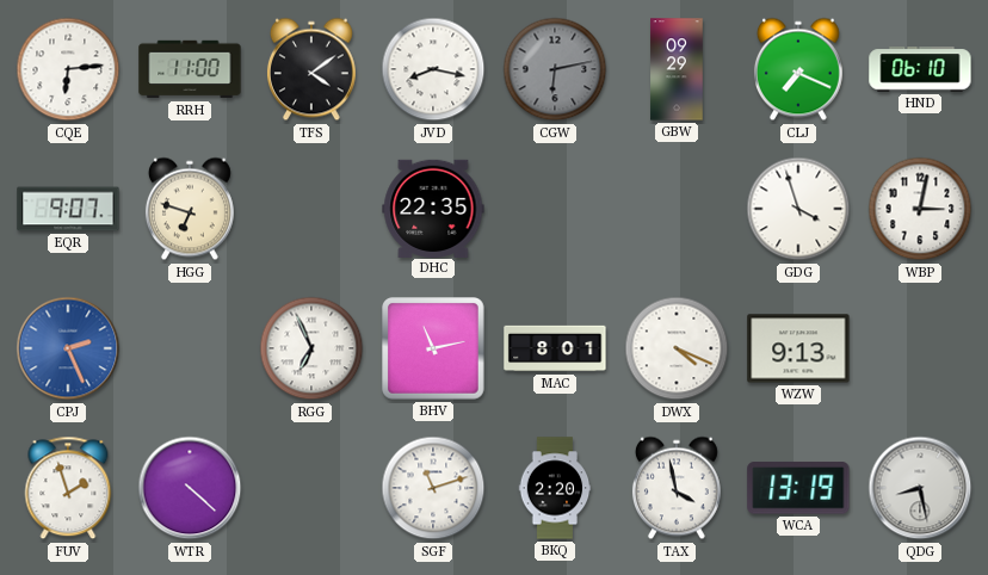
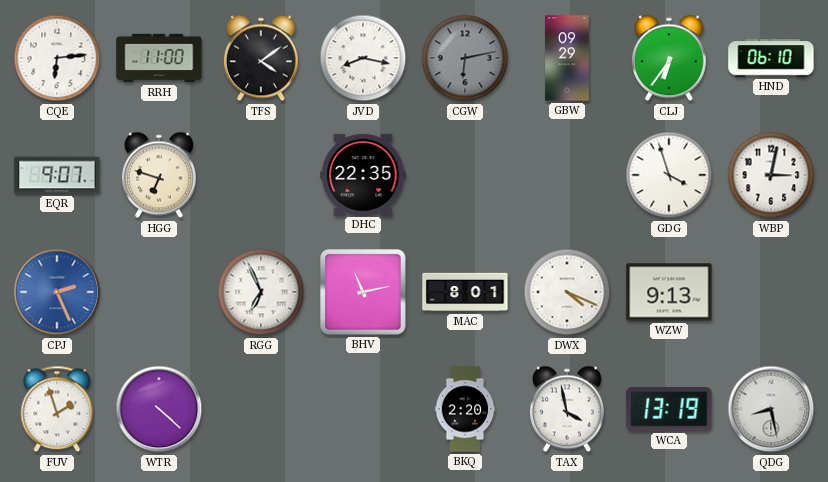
CLJ: 7:19 -> 6:36 (669, 58)
SGF: 11:12 -> none (433, 488)
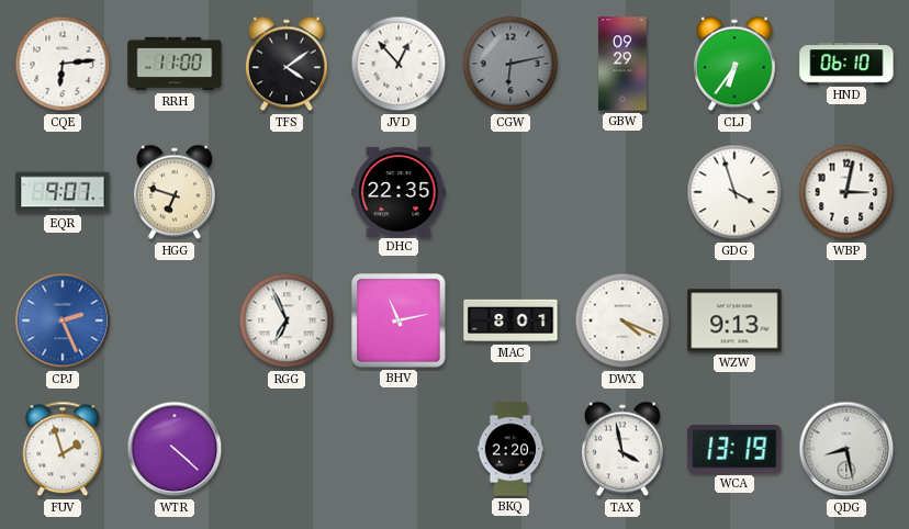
JVD: 8:17 -> 12:53 (399, 64)
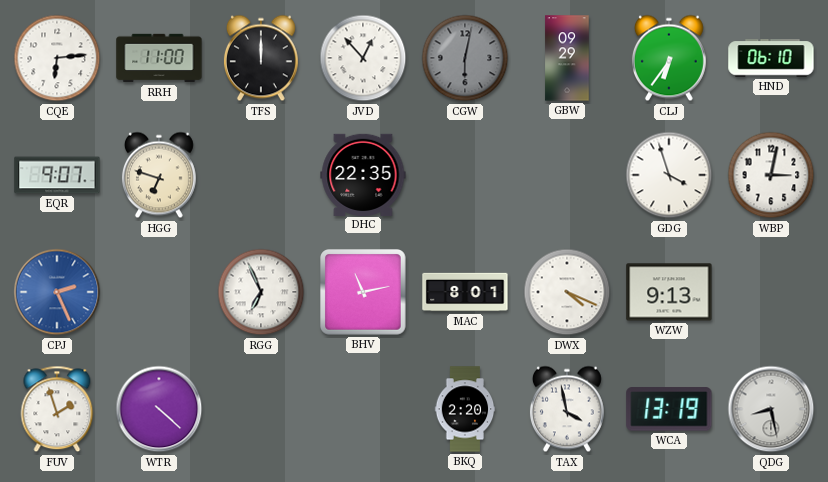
TFS: 4:09 -> 12:00 (261, 58)
CGW: 6:13 -> 6:02 (465, 58)
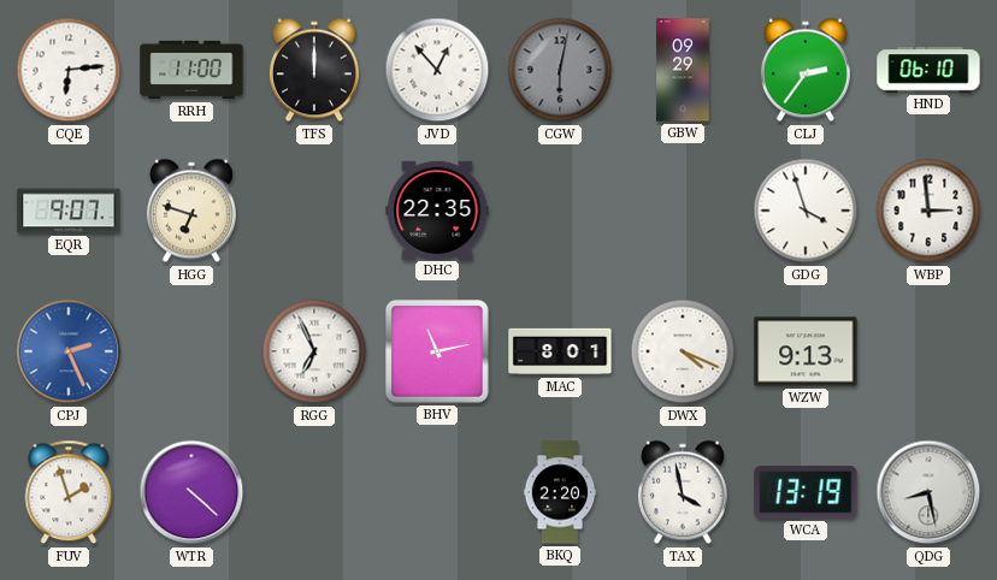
CLJ: 6:36 -> 2:36 (806, 70)
WBP: 3:02 -> 2:59 (928, 211)
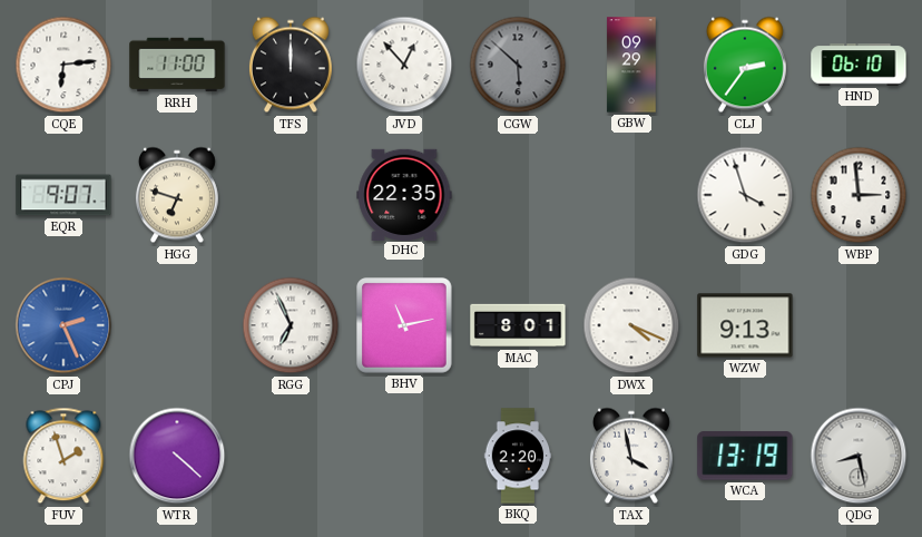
CGW: 6:02 -> 5:52 (518, 65)
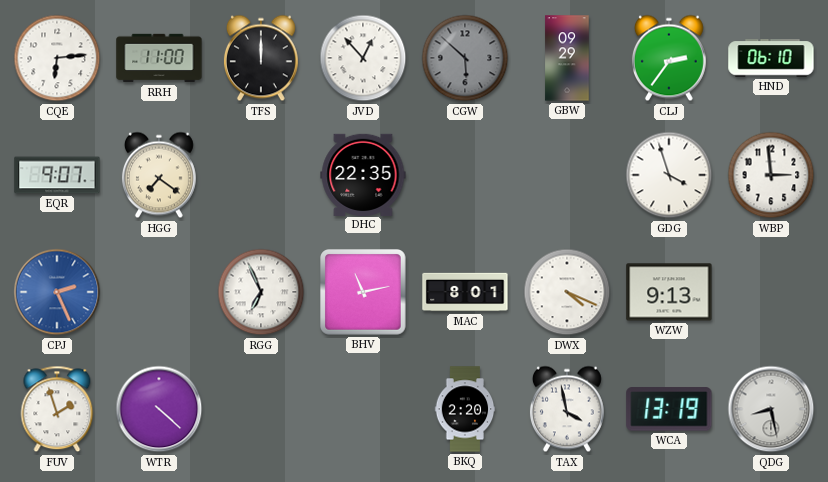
HGG: 6:48 -> 7:21 (159, 175)
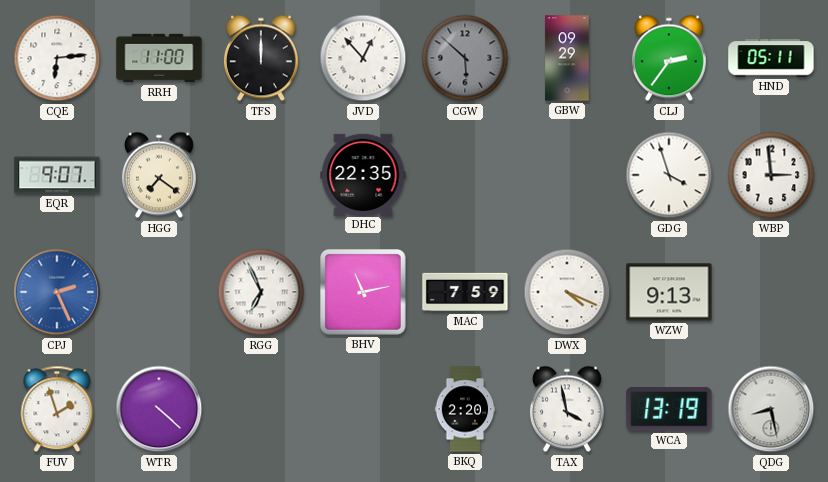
HND: 06:10 -> 05:11 (771, 58)
MAC: 8:01 -> 7:59 (465, 292)
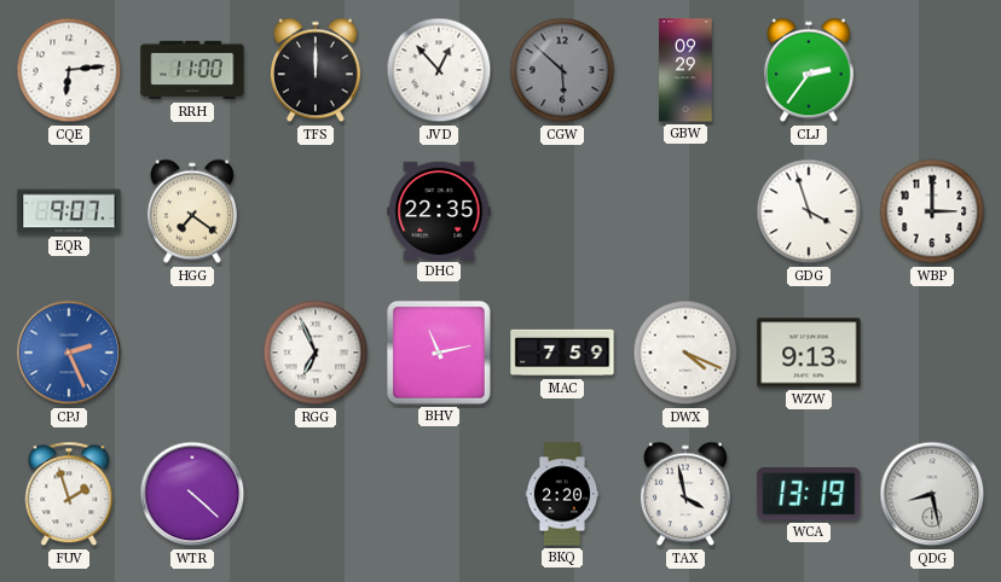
HND: 05:11 -> none (771, 58)
WBP: 2:59 -> 3:00 (932, 211)
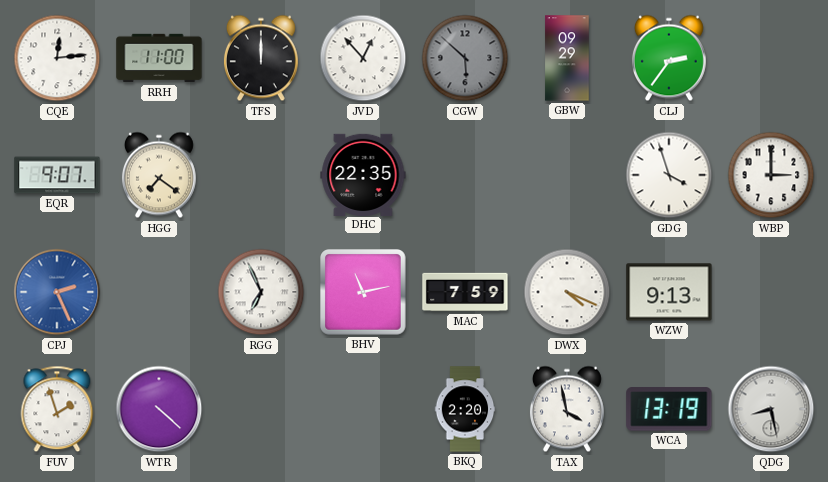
CQE: 6:14 -> 12:14 (57, 58)
